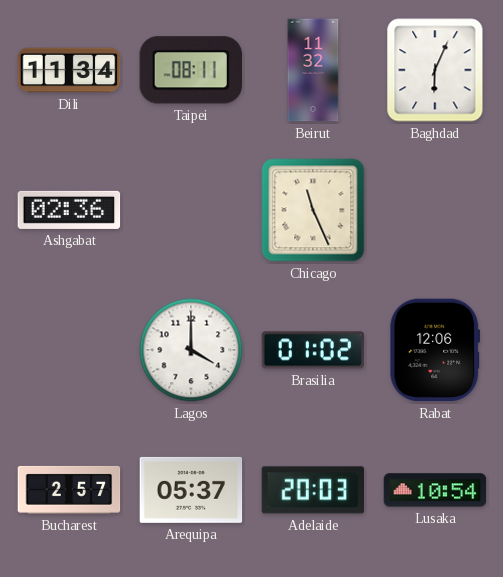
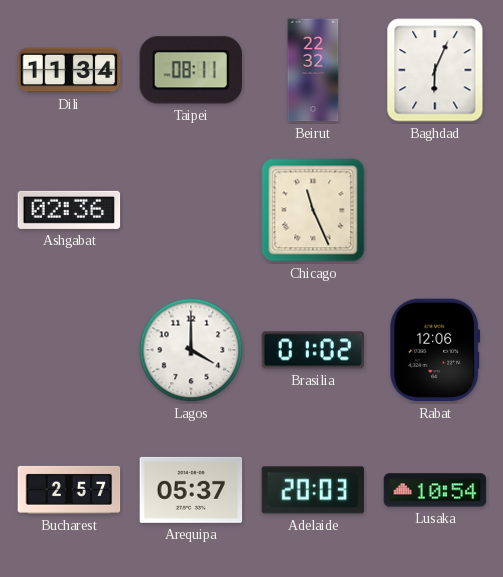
Beirut: 11:32 -> 22:32 (313, 70)
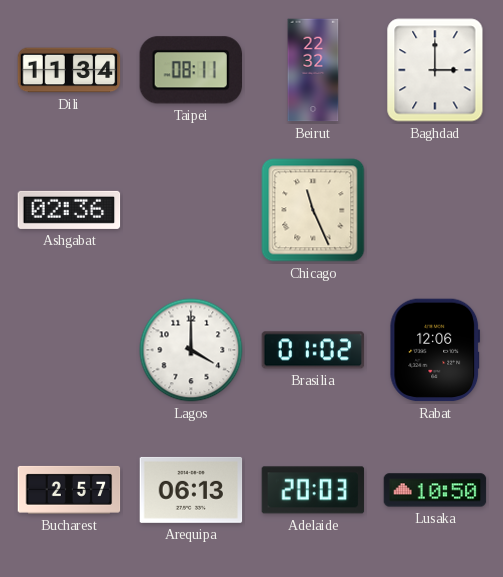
Baghdad: 6:04 -> 3:00 (435, 70)
Arequipa: 05:37 -> 06:13 (191, 490)
Lusaka: 10:54 -> 10:50 (435, 490)
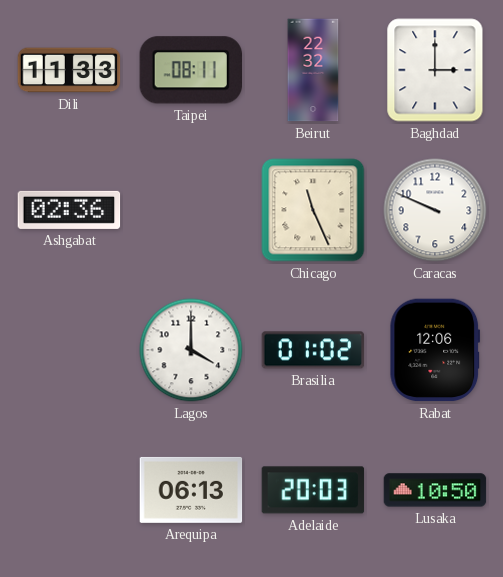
Dili: 11:34 -> 11:33 (69, 70)
Caracas: none -> 9:49 (435, 210)
Bucharest: 2:57 -> none (69, 490)
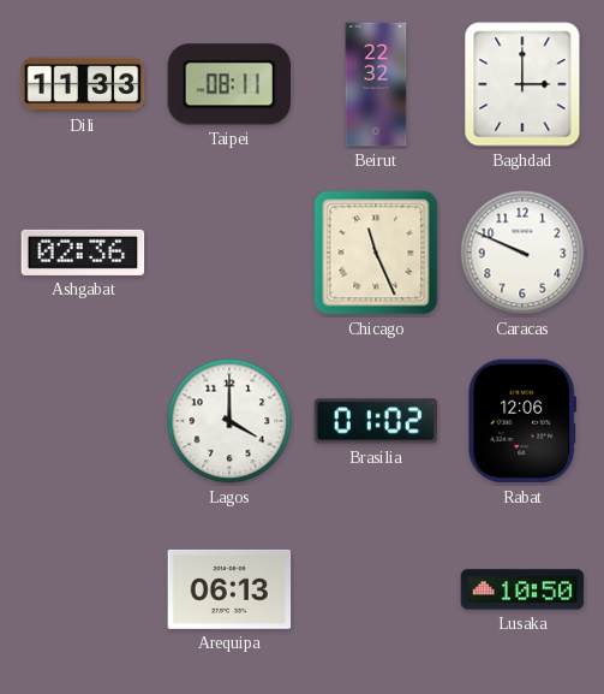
Adelaide: 20:03 -> none (313, 490)
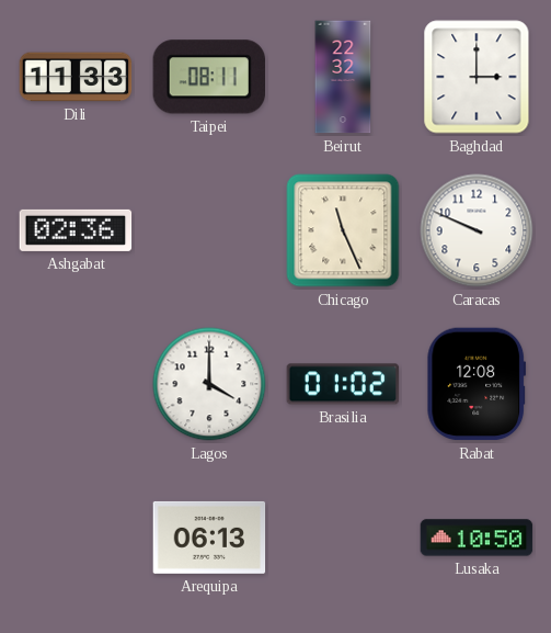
Rabat: 12:06 -> 12:08 (477, 384)
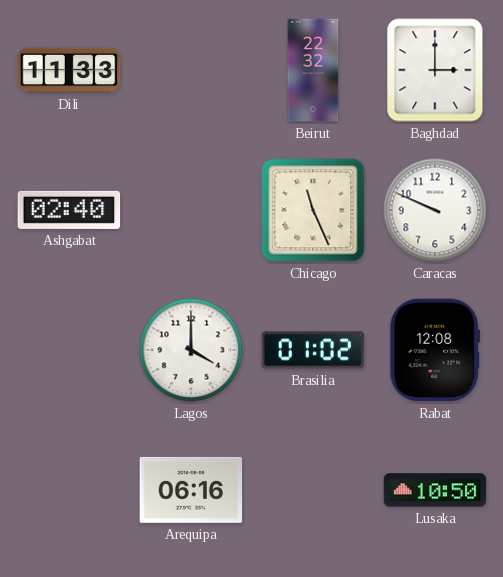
Taipei: 08:11 -> none (208, 77)
Ashgabat: 02:36 -> 02:40 (69, 210)
Arequipa: 06:13 -> 06:16 (191, 490)
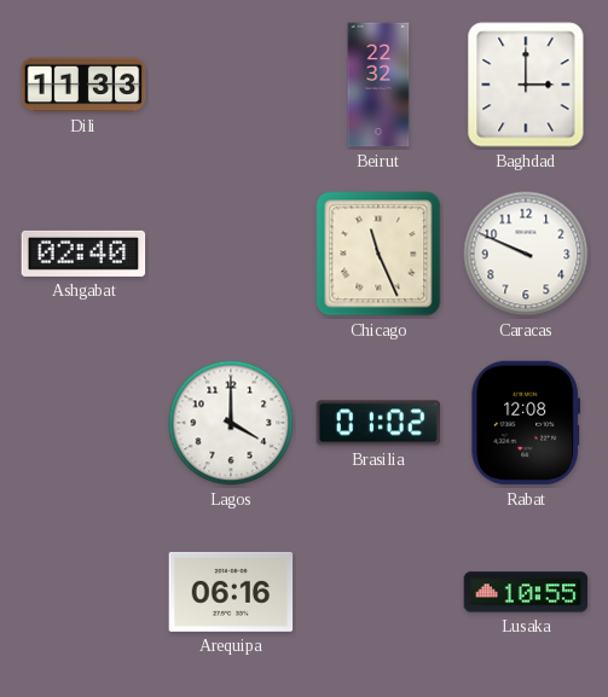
Lusaka: 10:50 -> 10:55 (526, 592)
